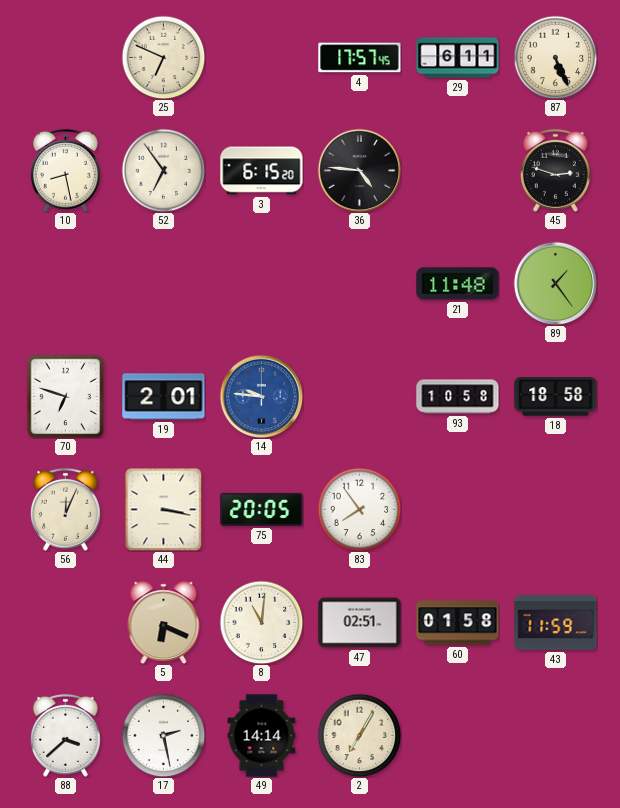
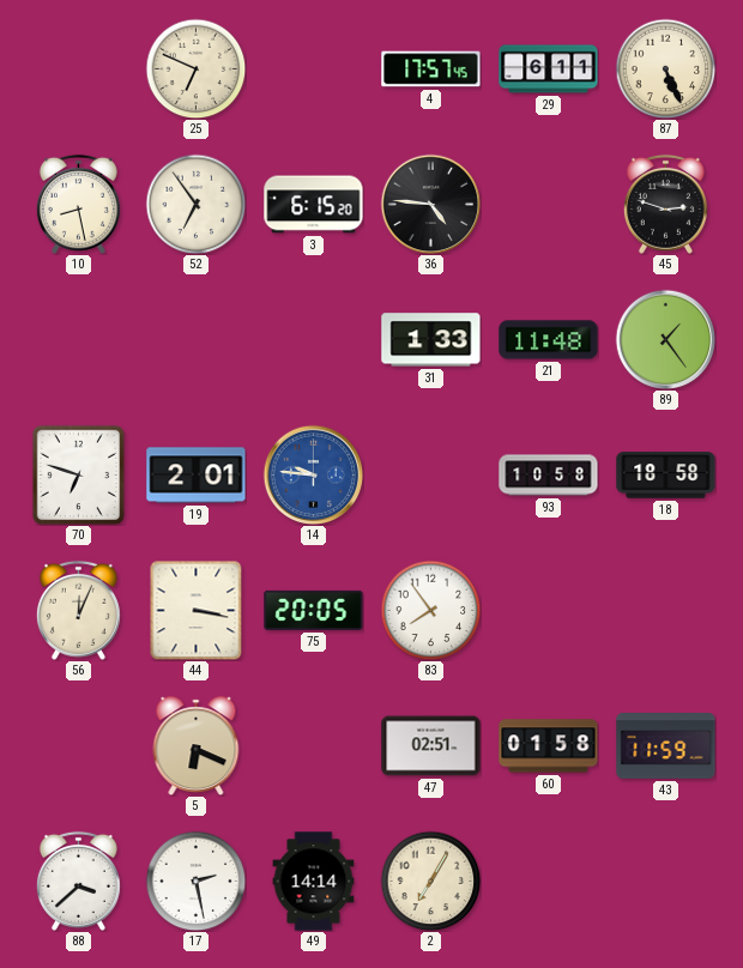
31: none -> 1:33 (431, 340)
8: 11:01 -> none (261, 622)
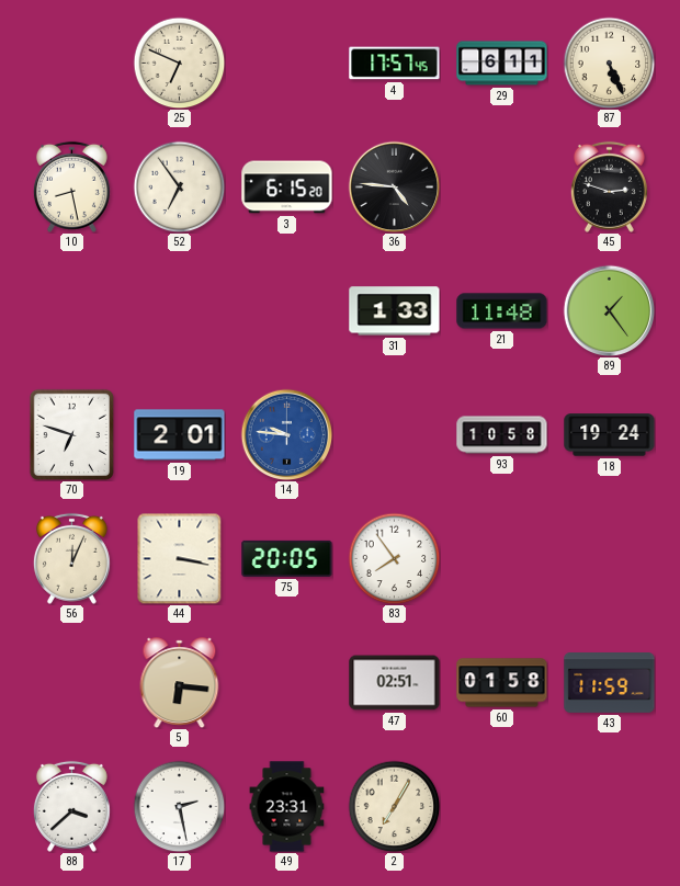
18: 18:58 -> 19:24 (610, 435)
5: 6:19 -> 6:16 (180, 683)
49: 14:14 -> 23:31 (287, 807)
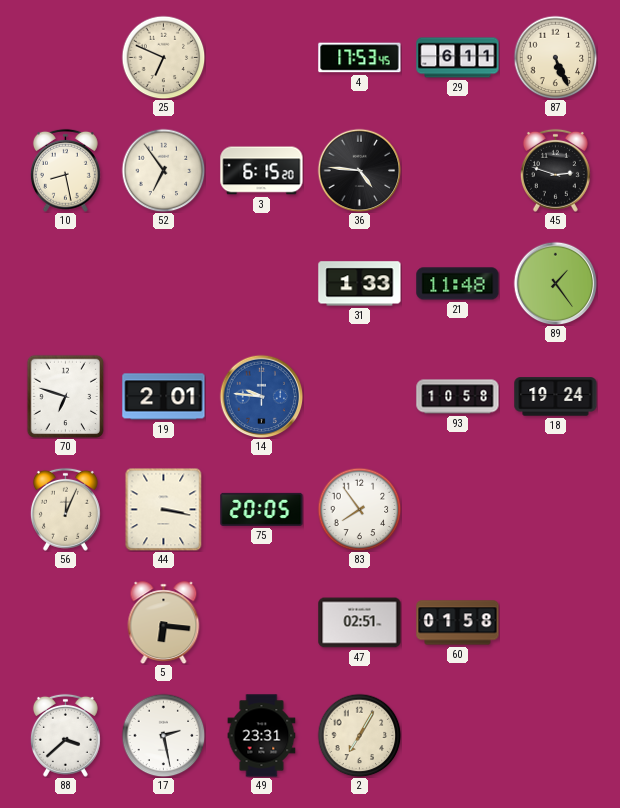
4: 17:57 -> 17:53 (360, 58)
43: 11:59 -> none (610, 683)
